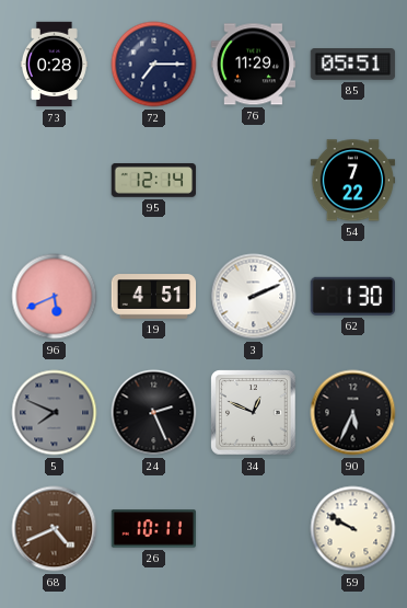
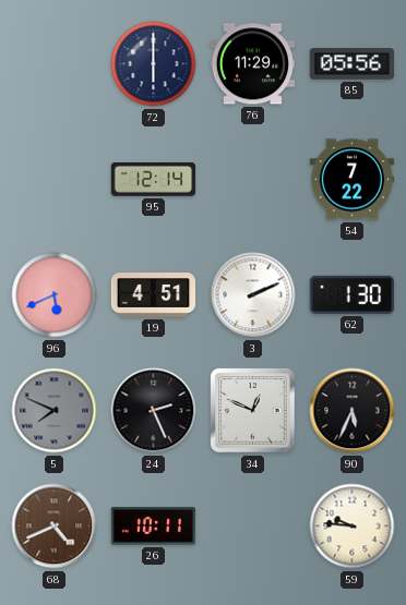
73: 0:28 -> none (54, 65)
72: 7:15 -> 6:00 (154, 64)
85: 05:51 -> 05:56 (353, 64)
59: 9:50 -> 9:46 (353, 527)
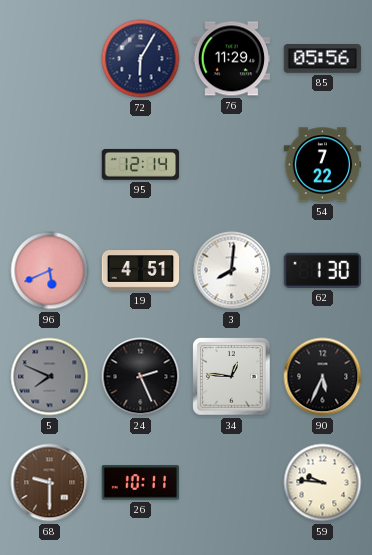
72: 6:00 -> 6:05 (141, 59)
3: 2:11 -> 8:01 (232, 271)
34: 12:49 -> 12:46 (232, 377)
68: 4:41 -> 9:30 (50, 483)
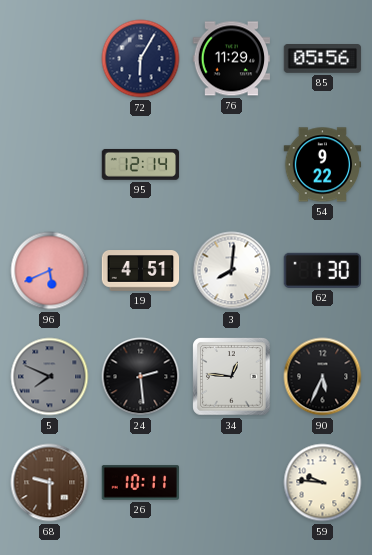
54: 7:22 -> 9:22 (323, 165)
24: 2:26 -> 2:29 (141, 377)
